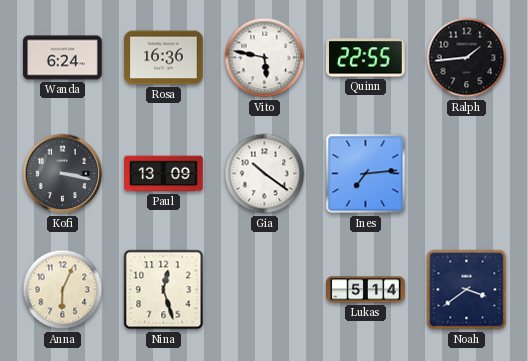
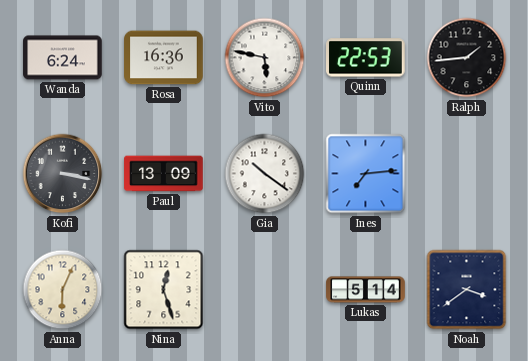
Quinn: 22:55 -> 22:53 (366, 58)
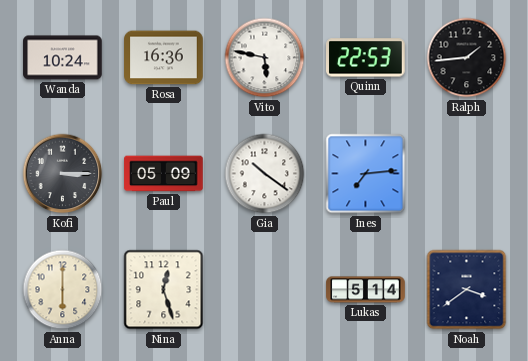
Wanda: 6:24 -> 10:24 (63, 58)
Kofi: 3:17 -> 3:15 (63, 174)
Paul: 13:09 -> 05:09 (164, 174)
Anna: 6:04 -> 6:00 (63, 290)
